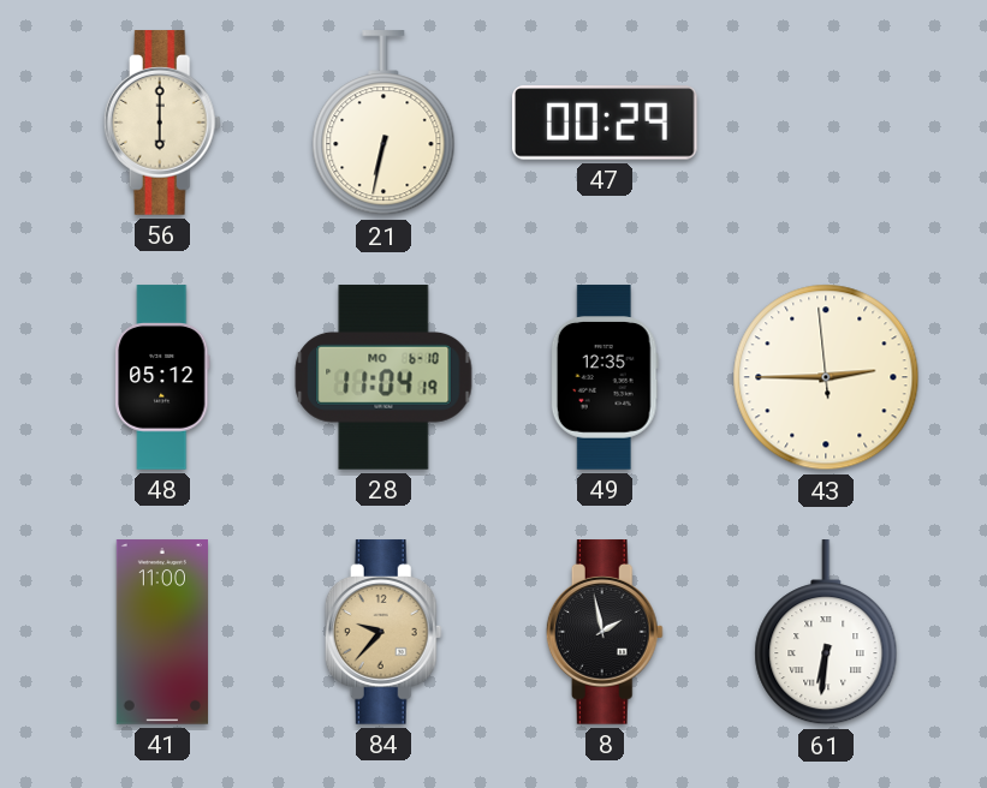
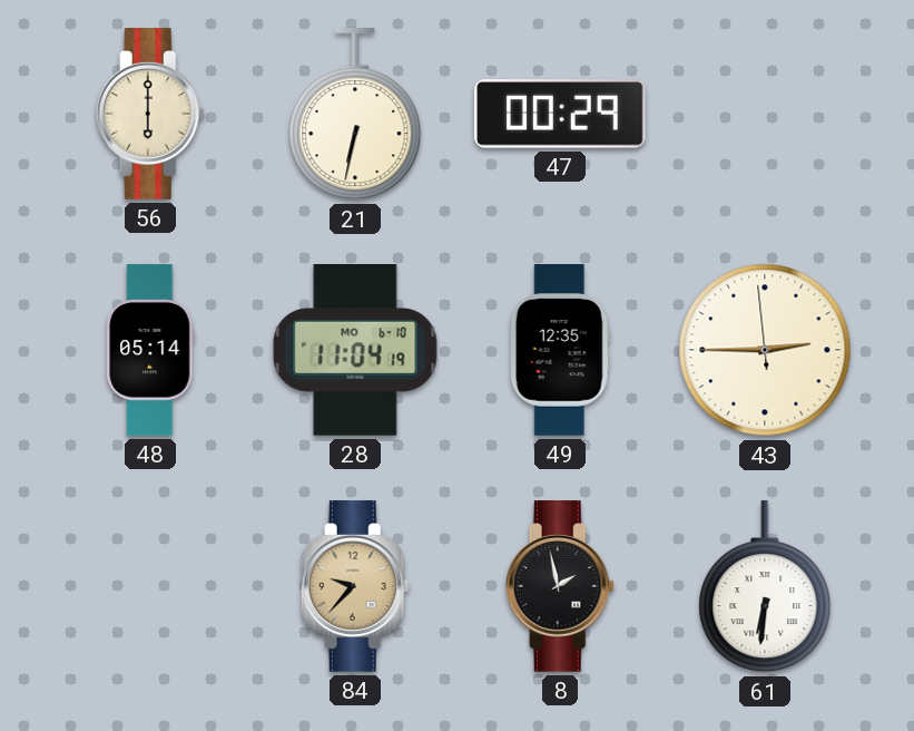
48: 05:12 -> 05:14 (150, 350)
41: 11:00 -> none (162, 632)
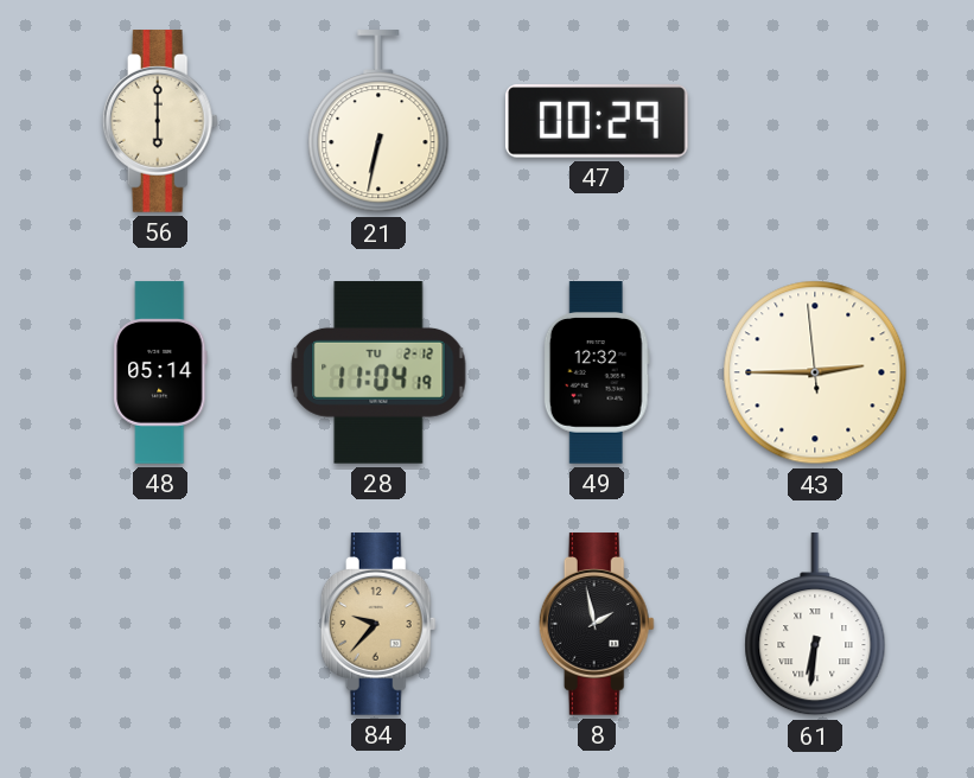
28 date: MO 6-10 -> TU 2-12 (378, 372)
49: 12:35 -> 12:32 (597, 372)
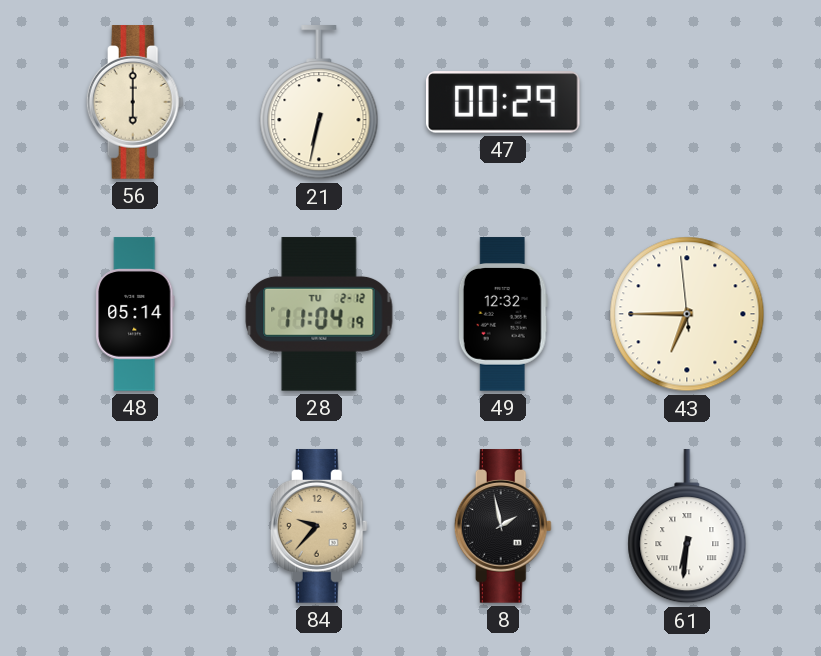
43: 2:44 -> 6:44 (687, 314)
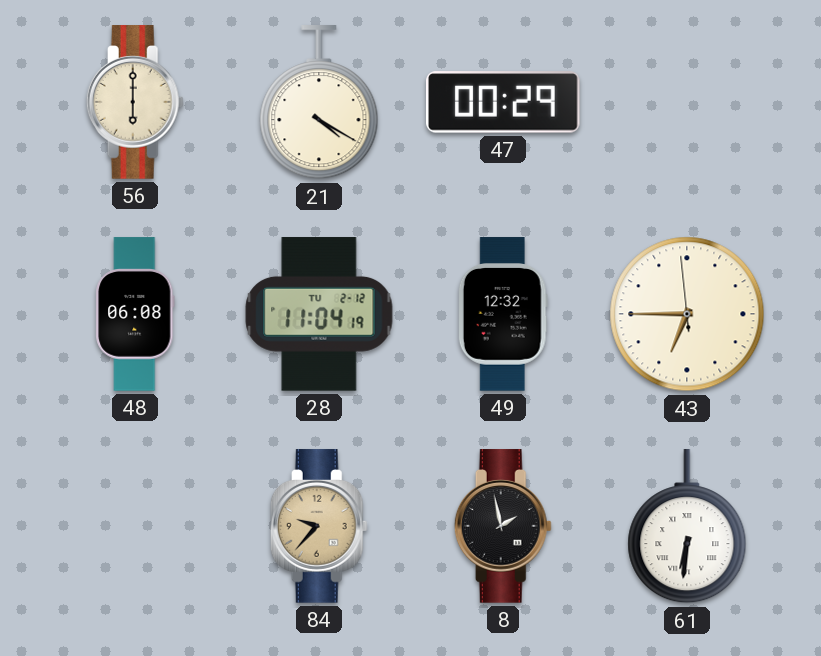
21: 6:32 -> 4:20 (319, 103)
48: 05:14 -> 06:08 (135, 314)
